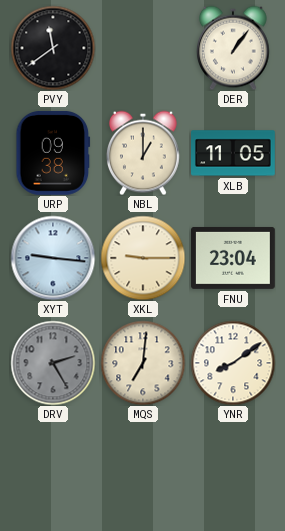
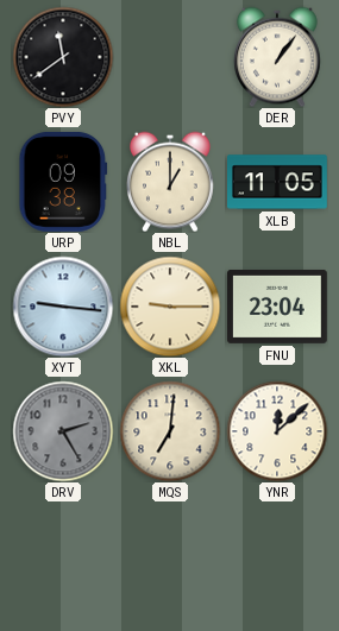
YNR: 8:09 -> 12:08 (277, 431)
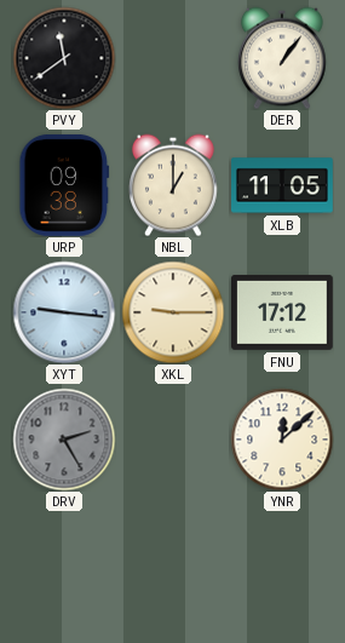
FNU: 23:04 -> 17:12 (283, 312)
MQS: 7:01 -> none (170, 431)
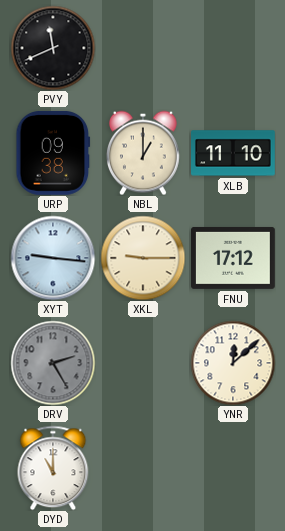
PVY: 11:39 -> 11:41 (53, 48)
DER: 1:06 -> none (282, 58)
XLB: 11:05 -> 11:10 (234, 153)
DYD: none -> 11:00 (53, 468)
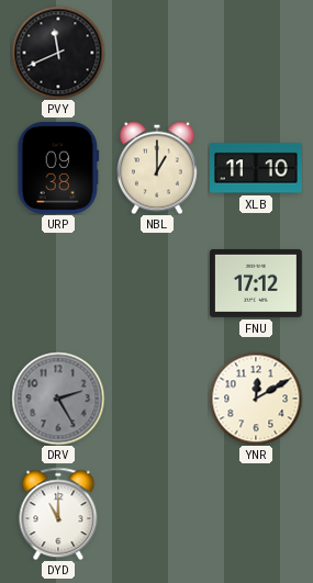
XYT: 9:16 -> none (53, 258)
XKL: 9:15 -> none (143, 258)
YNR: 12:08 -> 12:10 (256, 399)
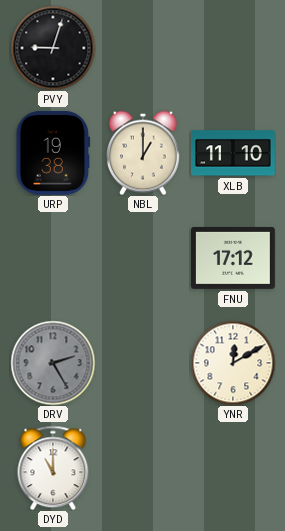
PVY: 11:41 -> 9:03 (53, 48)
URP: 09:38 -> 19:38 (53, 153)
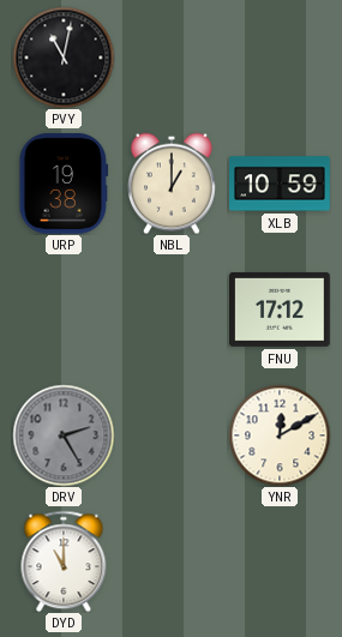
PVY: 9:03 -> 11:02 (64, 58)
XLB: 11:10 -> 10:59 (281, 184)
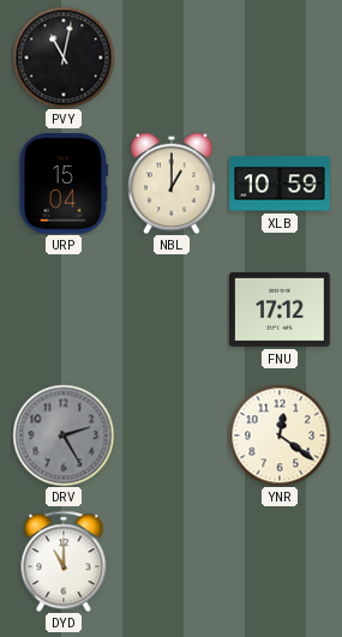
URP: 19:38 -> 15:04 (64, 184)
YNR: 12:10 -> 12:21 (280, 435)
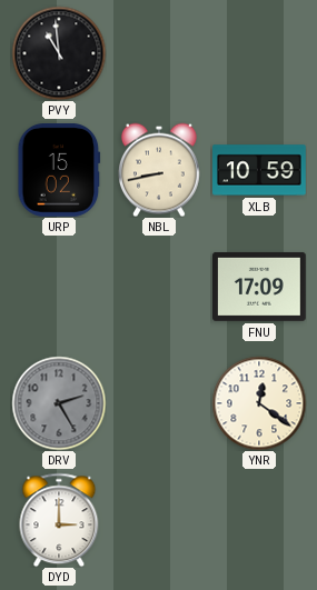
PVY: 11:02 -> 10:59 (59, 53)
URP: 15:04 -> 15:02 (59, 170)
NBL: 1:00 -> 8:43 (159, 170)
FNU: 17:12 -> 17:09 (260, 287)
DYD: 11:00 -> 3:00 (59, 520)
